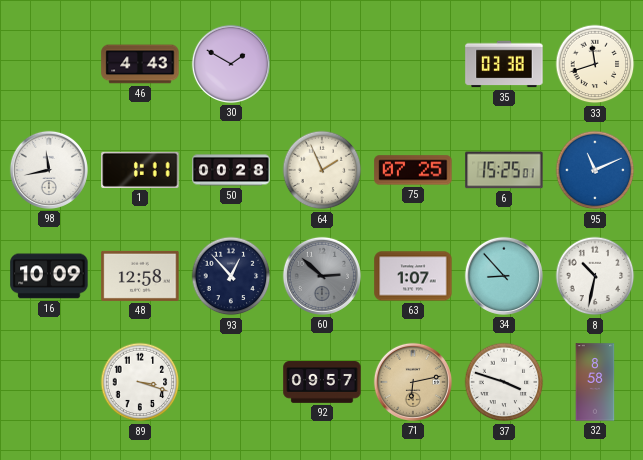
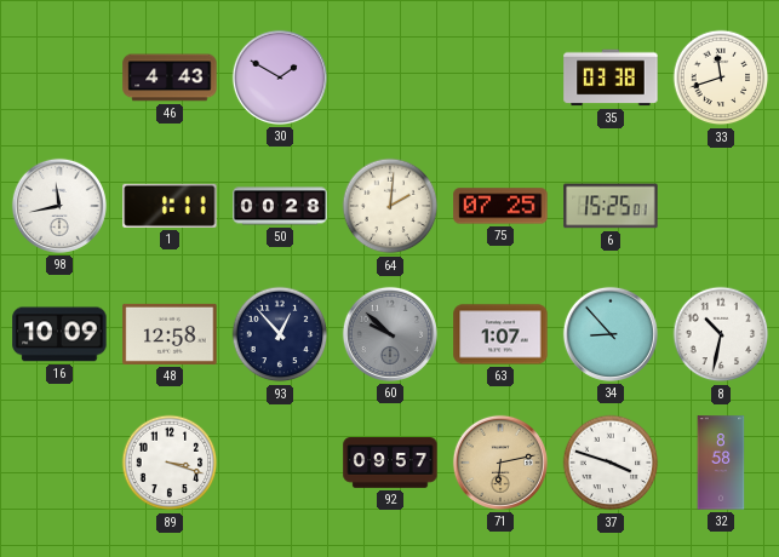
64: 1:56 -> 2:01 (390, 206)
95: 11:11 -> none (595, 170)
60: 2:52 -> 9:52 (390, 334)
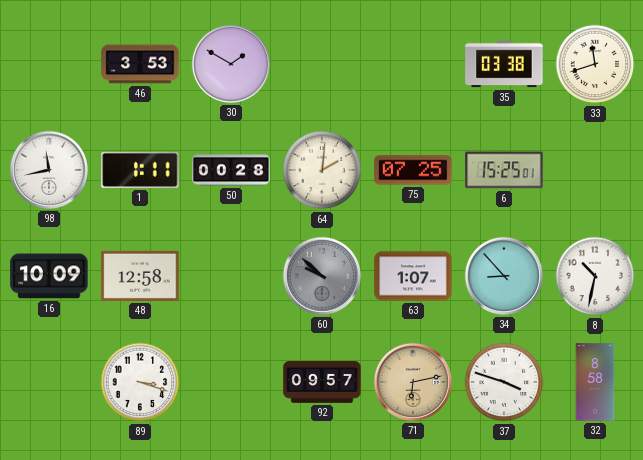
46: 4:43 -> 3:53 (140, 64)
93: 12:53 -> none (280, 334)
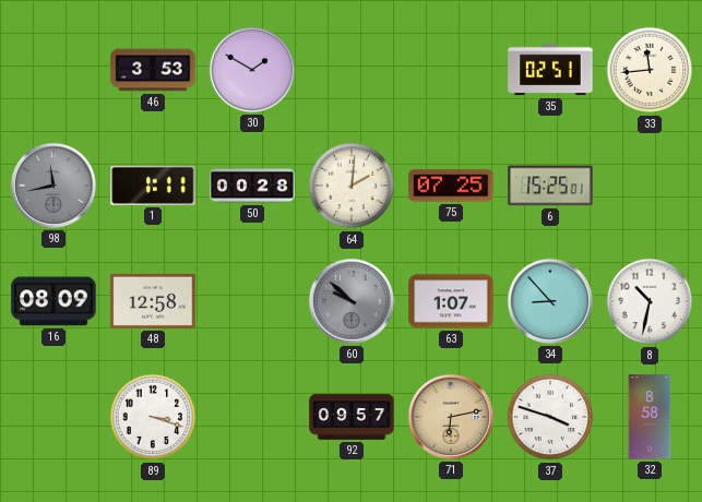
35: 03:38 -> 02:51 (550, 70)
33: 11:42 -> 11:44 (650, 70)
98 dial: white -> grey (53, 186)
16: 10:09 -> 08:09 (53, 301)
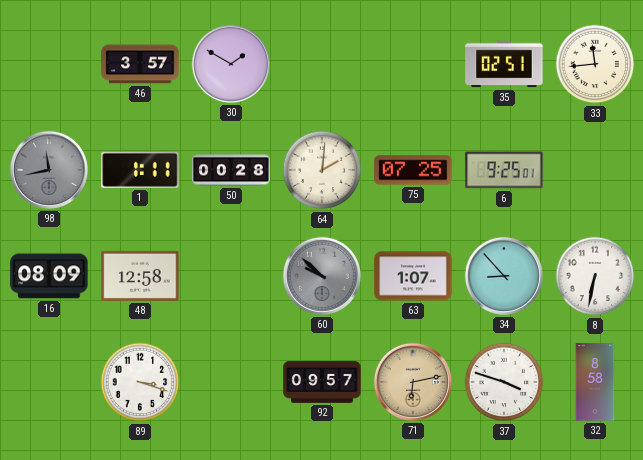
46: 3:53 -> 3:57 (140, 64)
6: 15:25 -> 9:25 (504, 170)
8: 10:32 -> 6:32 (595, 276)
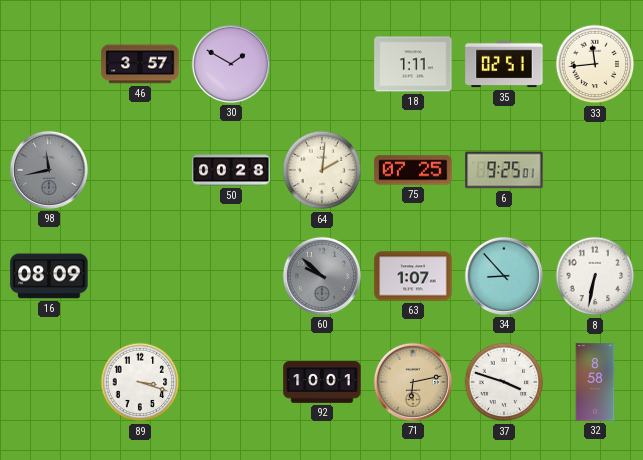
18: none -> 1:11 (413, 64)
1: 1:11 -> none (140, 170)
48: 12:58 -> none (140, 276)
92: 09:57 -> 10:01 (322, 382)
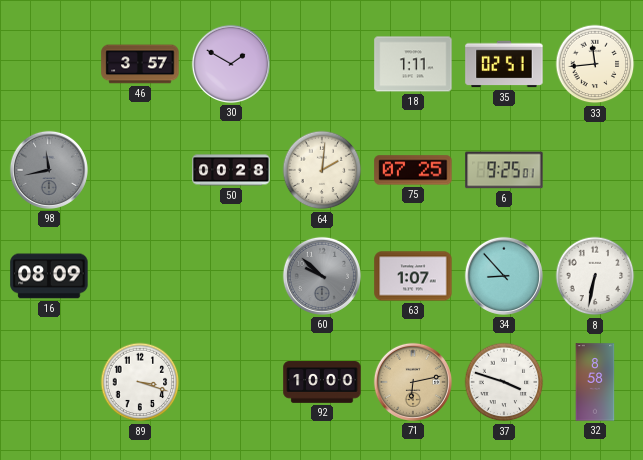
92: 10:01 -> 10:00 (322, 382)
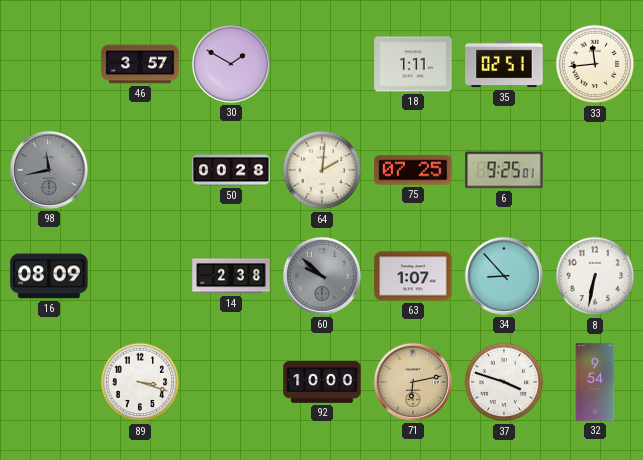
14: none -> 2:38 (231, 276)
32: 8:58 -> 9:54 (595, 382)
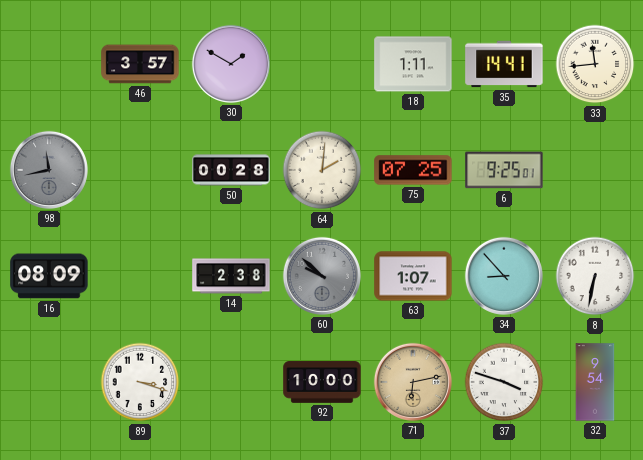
35: 02:51 -> 14:41 (504, 64)
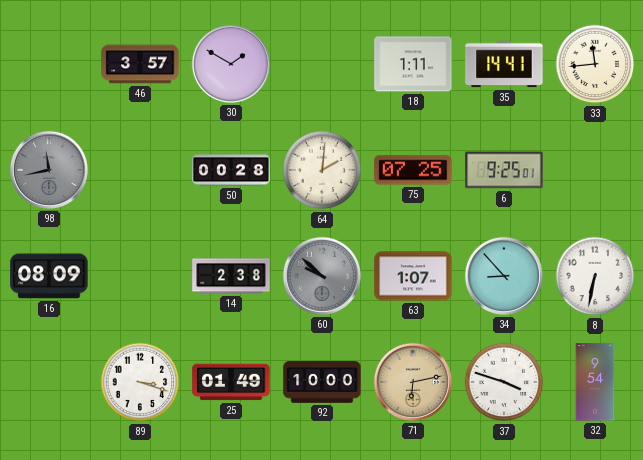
25: none -> 01:49 (231, 382)
